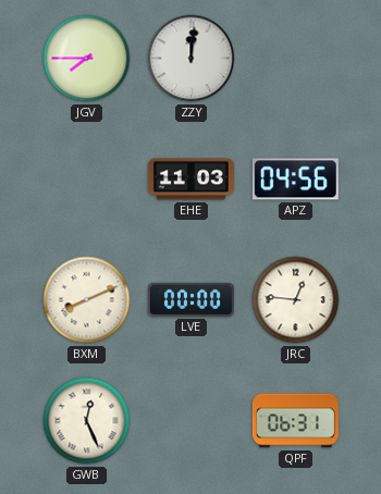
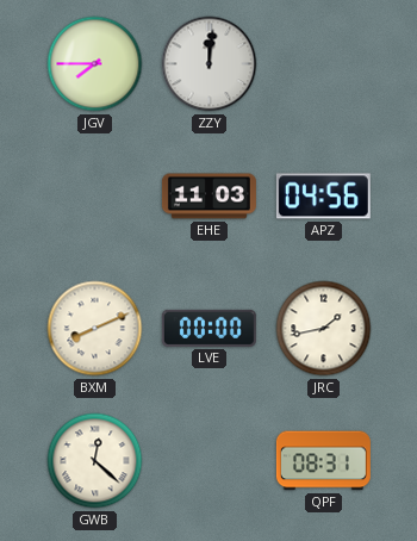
JRC: 12:46 -> 1:43 (324, 329)
GWB: 12:26 -> 12:22 (95, 461)
QPF: 06:31 -> 08:31 (323, 461)
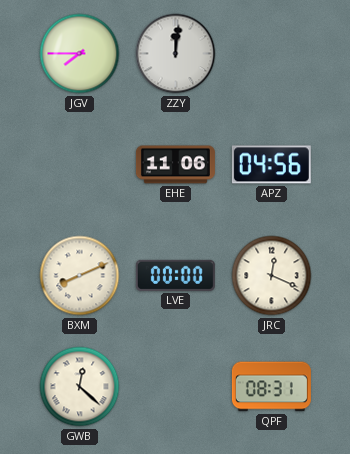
EHE: 11:03 -> 11:06 (175, 165)
JRC: 1:43 -> 12:19 (272, 276)
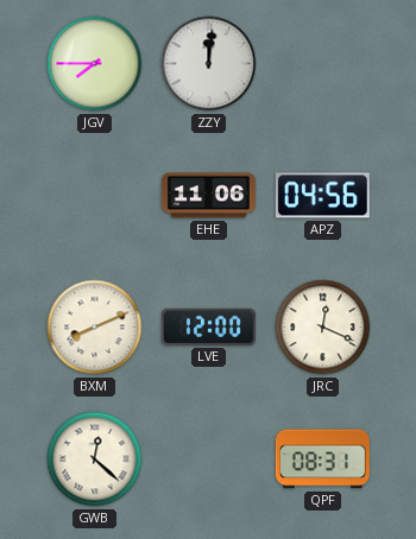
LVE: 00:00 -> 12:00 (208, 326)
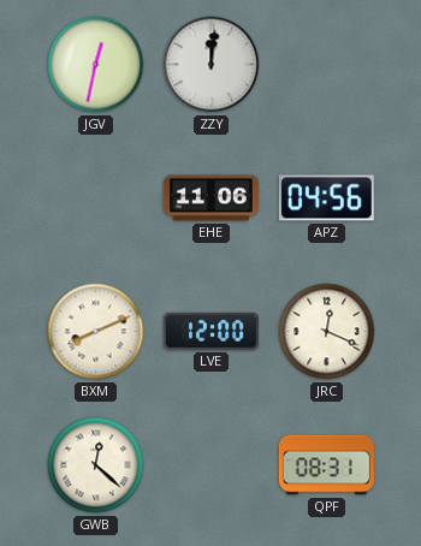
JGV: 7:45 -> 12:32 (96, 65)
